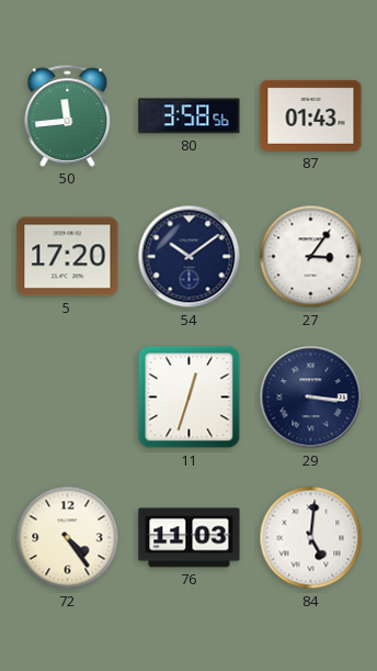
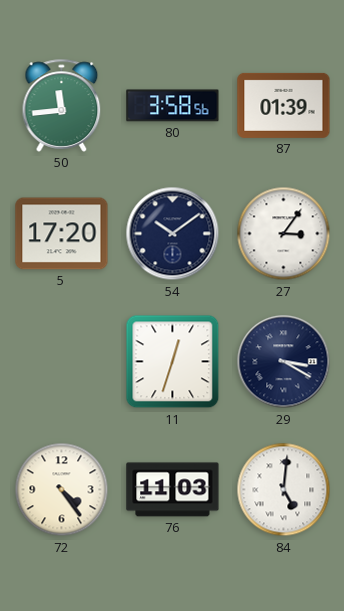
87: 01:43 -> 01:39 (284, 105)
29: 3:16 -> 3:20 (284, 362)
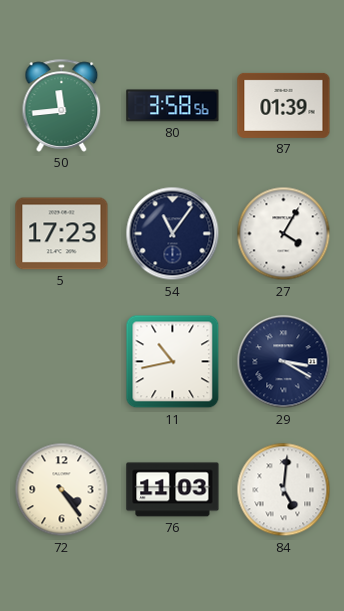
5: 17:20 -> 17:23 (62, 234)
54: 10:09 -> 11:06 (173, 234)
27: 3:06 -> 4:05 (284, 234)
11: 12:33 -> 10:43 (173, 362)
